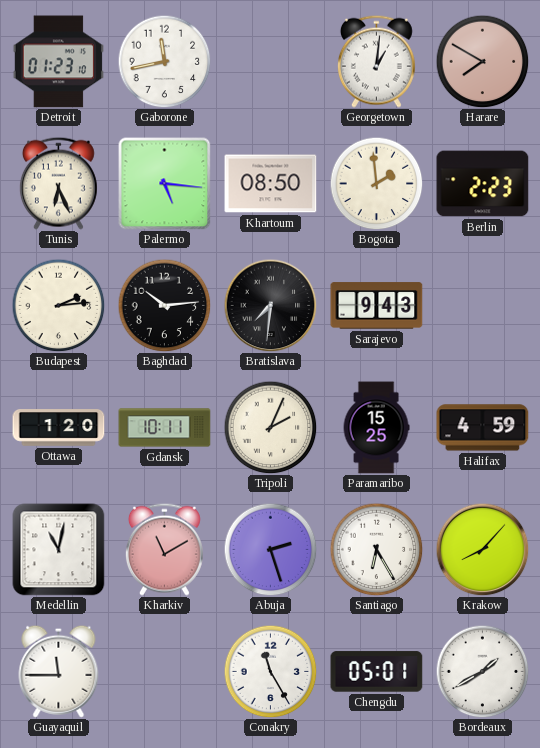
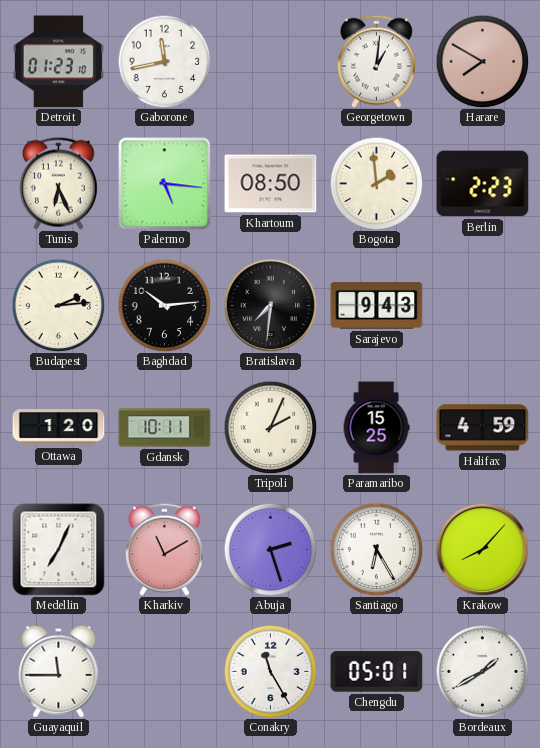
Medellin: 11:02 -> 7:04 (59, 550)
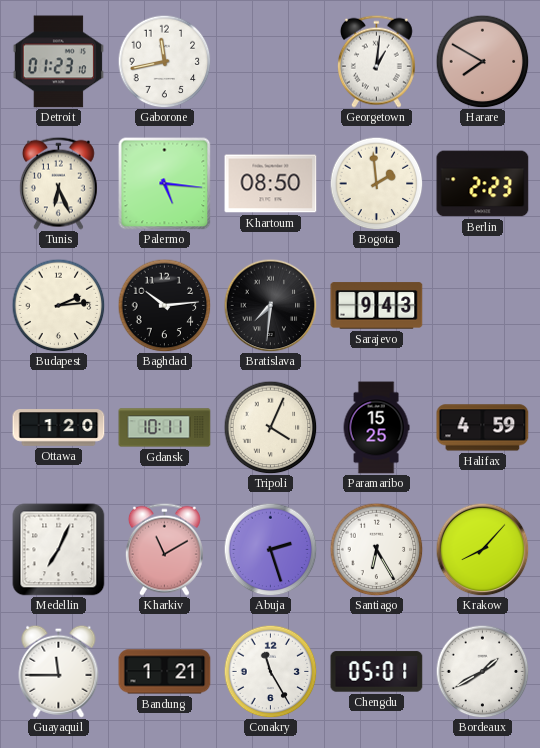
Tripoli: 2:04 -> 4:04 (270, 427)
Bandung: none -> 1:21 (165, 672)
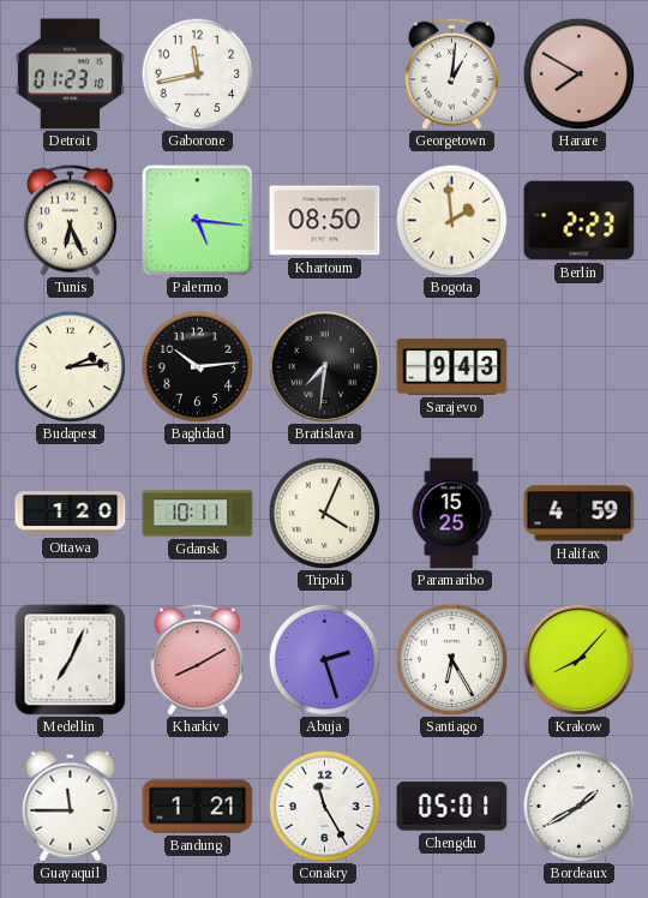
Kharkiv: 11:10 -> 8:10 (197, 659)
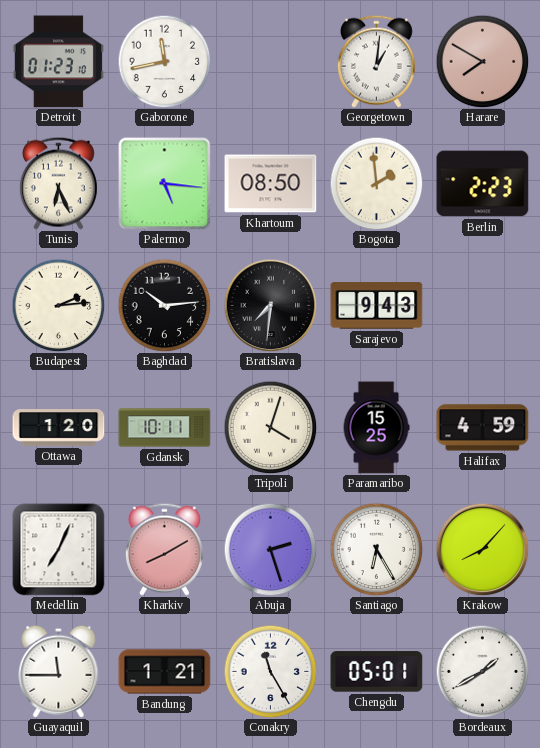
Tripoli: 4:04 -> 4:03 (270, 427)
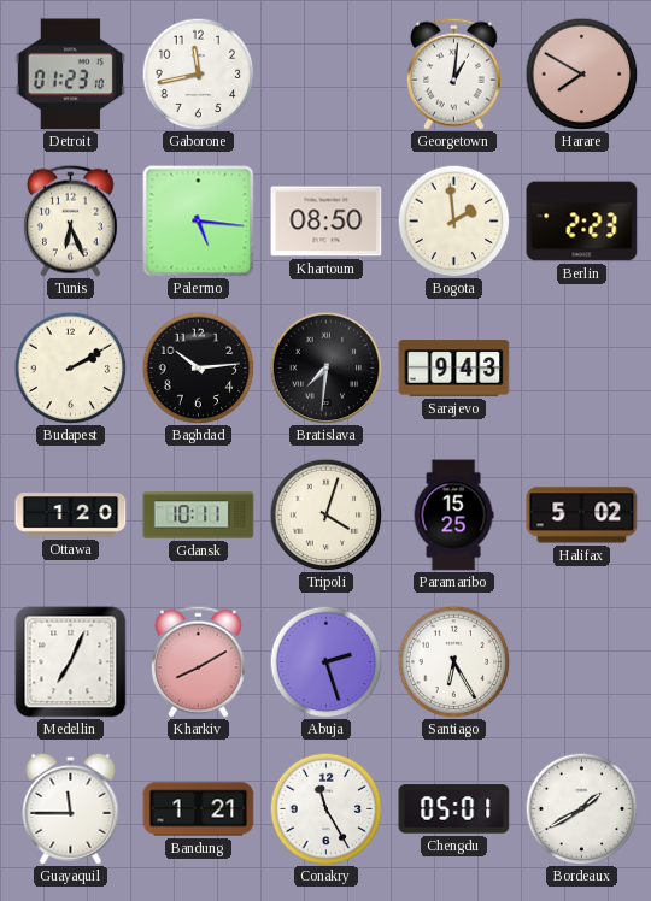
Budapest: 2:14 -> 2:10 (70, 367)
Halifax: 4:59 -> 5:02 (582, 516)
Krakow: 8:07 -> none (482, 549)
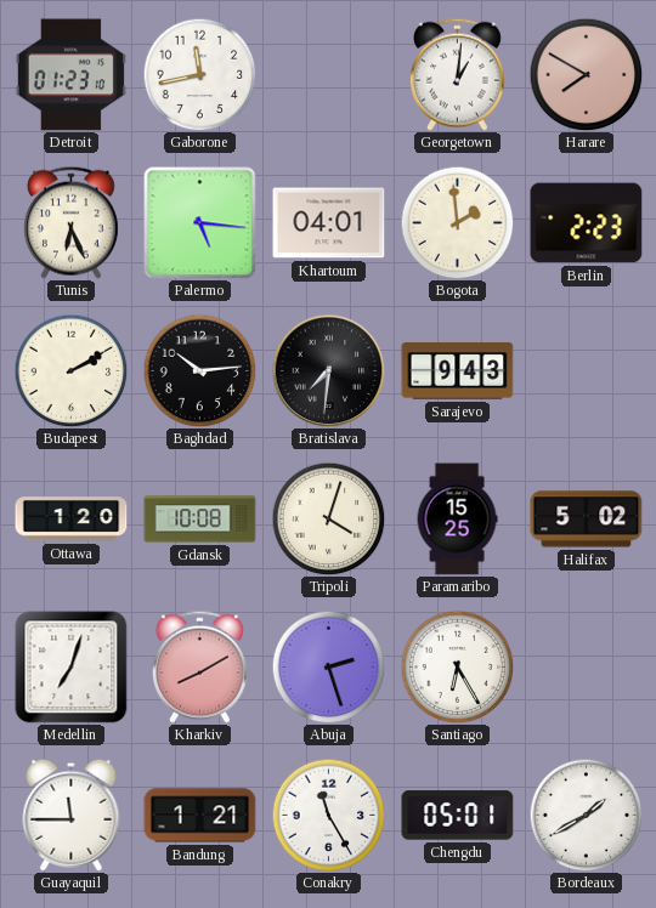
Khartoum: 08:50 -> 04:01 (329, 223)
Gdansk: 10:11 -> 10:08 (200, 520)
Medellin: 7:04 -> 7:03 (72, 668)
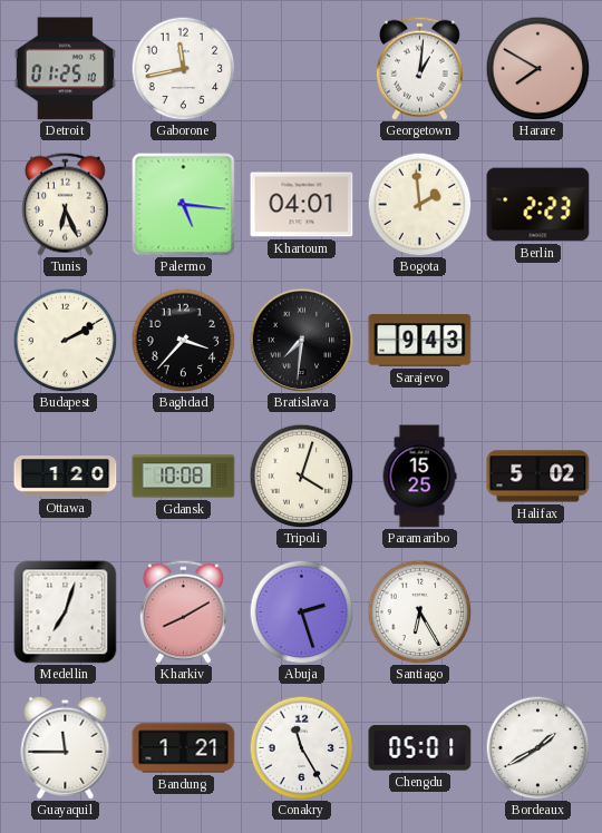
Detroit: 01:23 -> 01:25 (65, 69)
Baghdad: 10:14 -> 3:37 (183, 340)
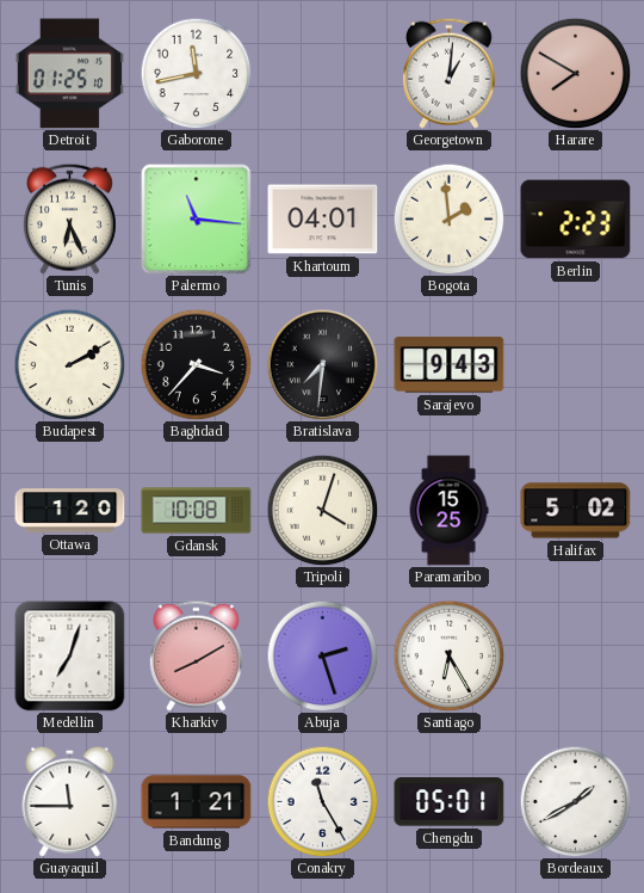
Palermo: 5:16 -> 11:16 (196, 218)
